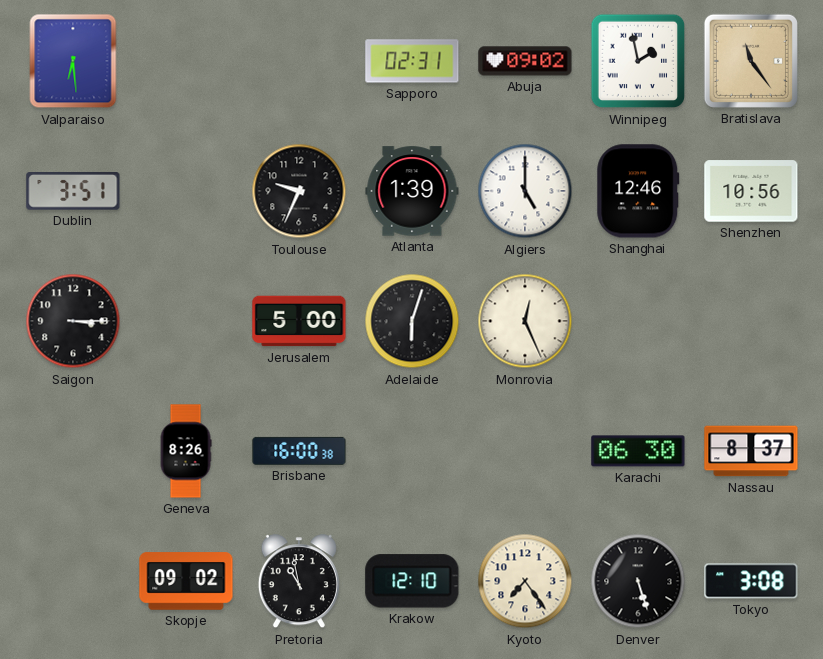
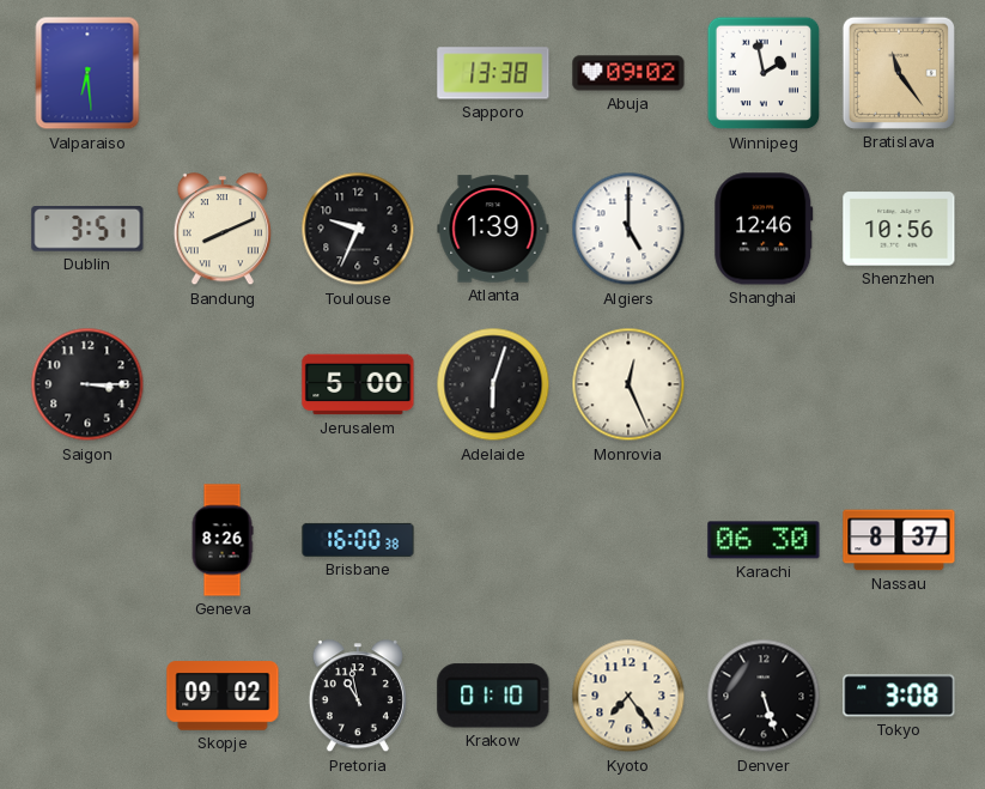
Sapporo: 02:31 -> 13:38 (493, 73)
Bandung: none -> 8:11 (223, 230)
Krakow: 12:10 -> 01:10 (493, 696)
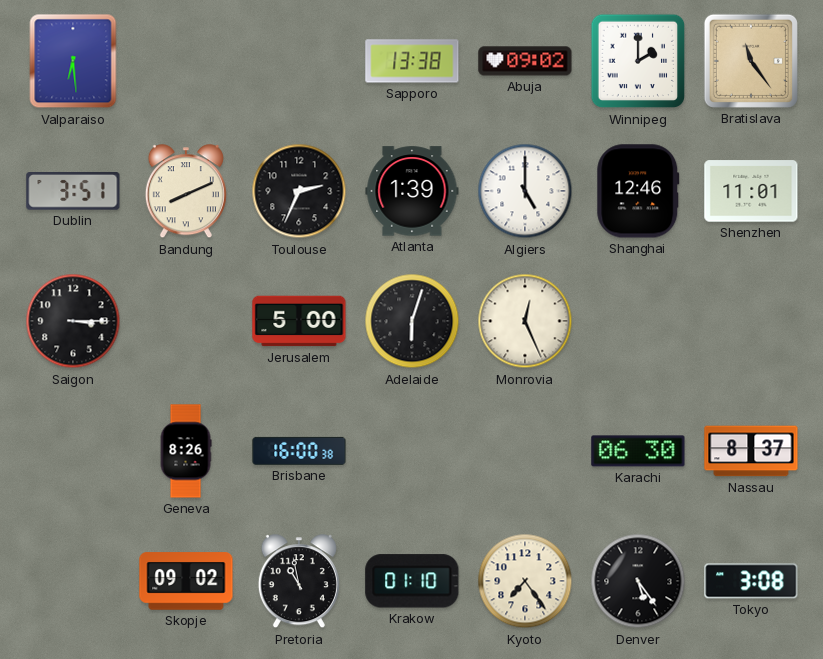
Winnipeg: 1:58 -> 2:00 (638, 61)
Toulouse: 9:34 -> 2:34 (299, 191)
Shenzhen: 10:56 -> 11:01 (751, 191)
Denver: 5:27 -> 5:24 (638, 581)
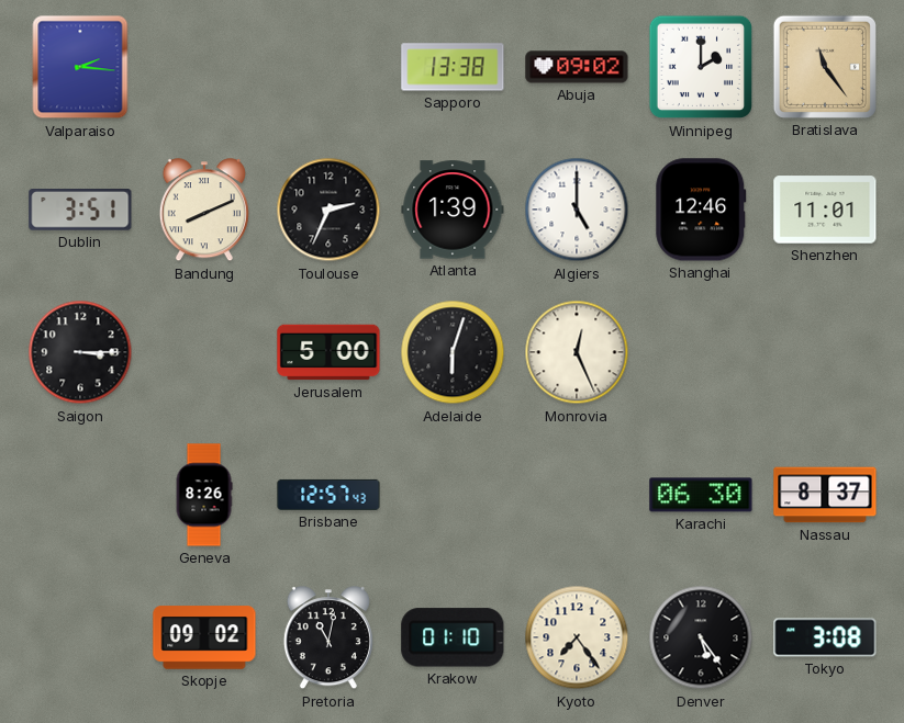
Valparaiso: 6:29 -> 2:16 (80, 67)
Brisbane: 16:00 -> 12:57 (328, 495)
Pretoria: 10:58 -> 11:02 (328, 639)
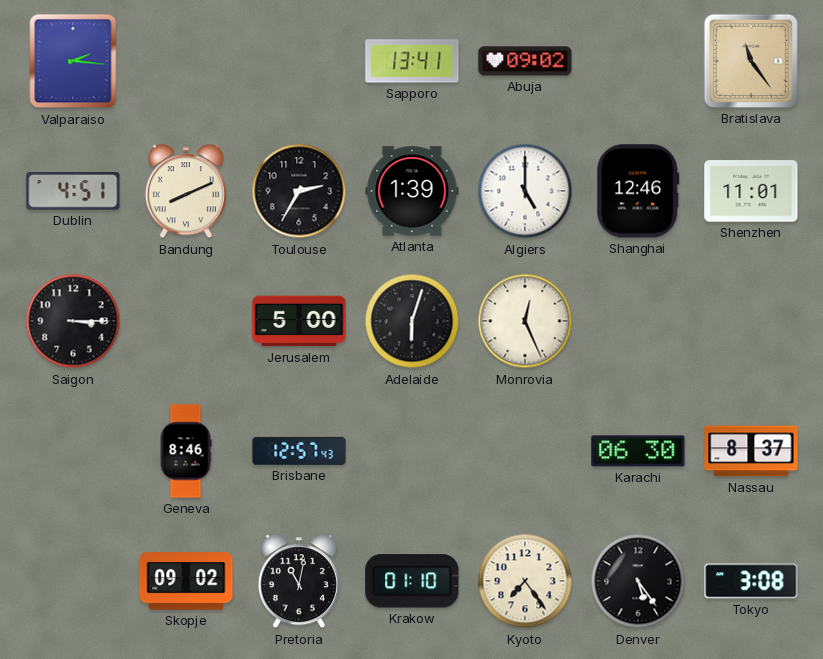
Sapporo: 13:38 -> 13:41 (412, 61)
Winnipeg: 2:00 -> none (701, 67)
Dublin: 3:51 -> 4:51 (73, 191)
Toulouse: 2:34 -> 2:35 (299, 191)
Geneva: 8:26 -> 8:46 (186, 451)
